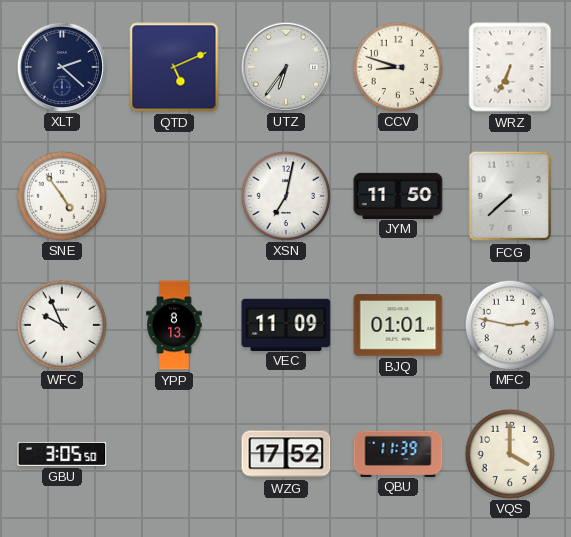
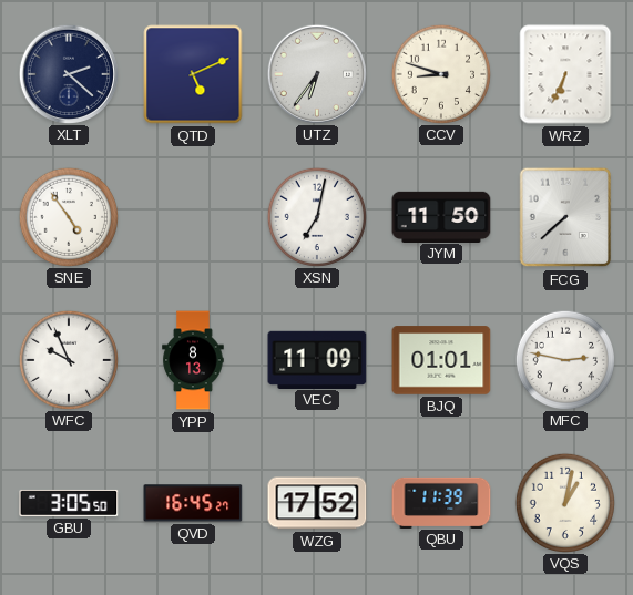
QVD: none -> 16:45 (193, 503)
VQS: 4:00 -> 1:02 (564, 502)
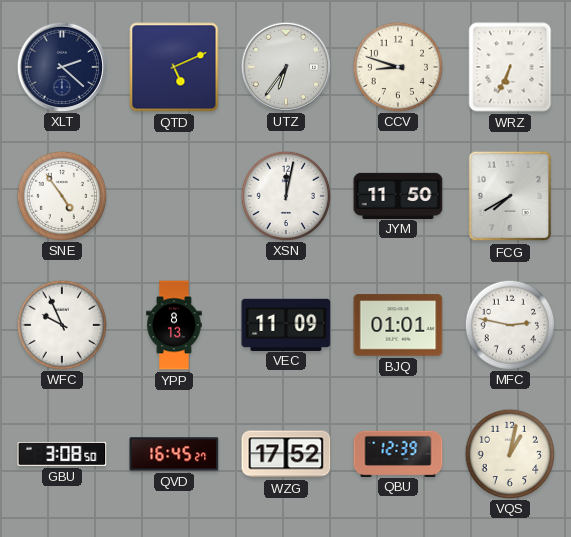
XSN: 7:02 -> 12:02 (285, 195)
FCG: 7:38 -> 7:40 (510, 196)
GBU: 3:05 -> 3:08 (62, 454)
QBU: 11:39 -> 12:39 (398, 453)
